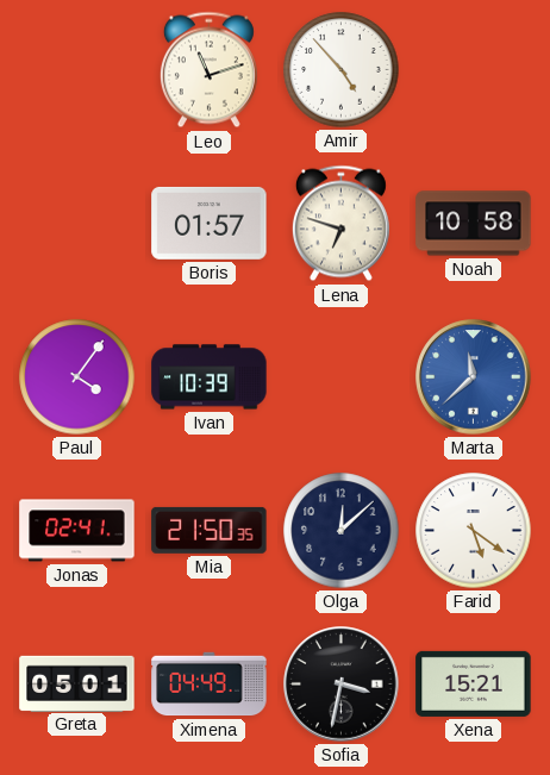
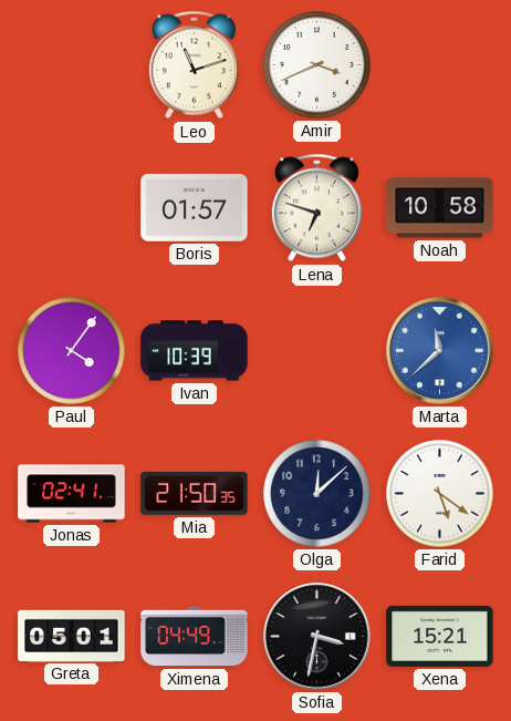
Amir: 4:53 -> 3:41 (317, 65)
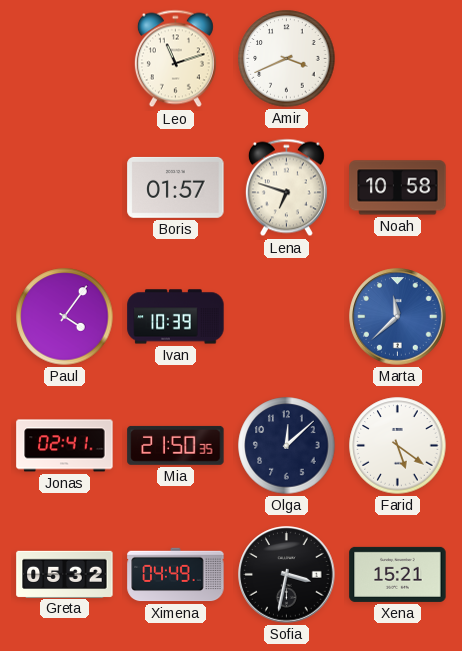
Greta: 05:01 -> 05:32 (65, 574)
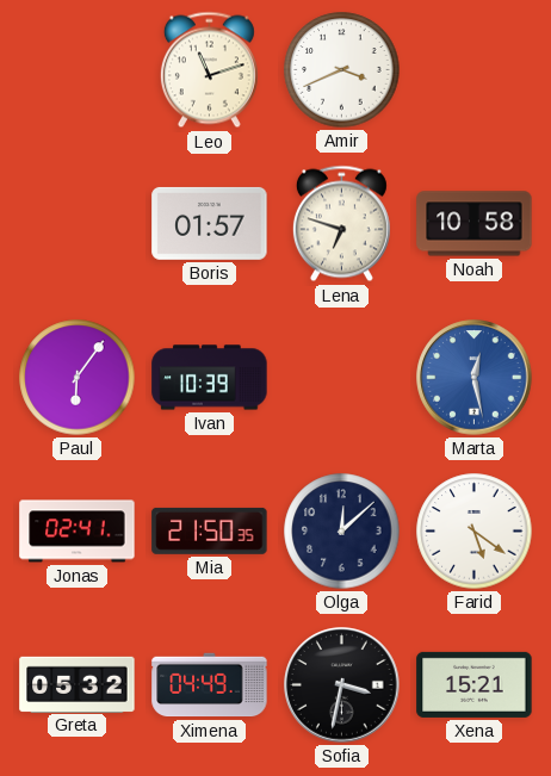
Paul: 4:06 -> 6:06 (78, 378)
Marta: 11:38 -> 12:28 (475, 378)
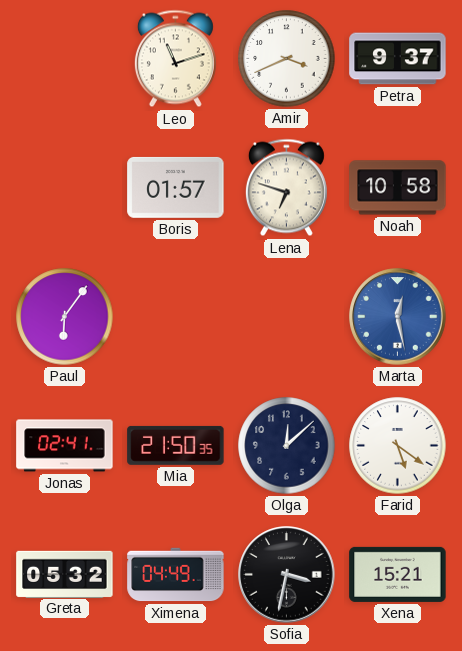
Petra: none -> 9:37 (398, 59)
Ivan: 10:39 -> none (210, 378)
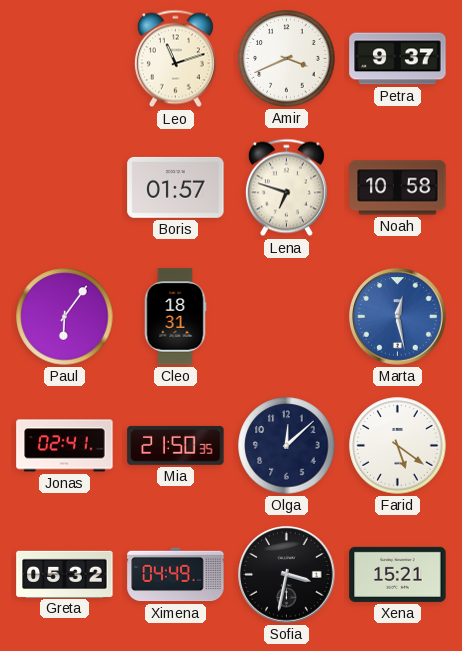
Cleo: none -> 18:31 (175, 317)
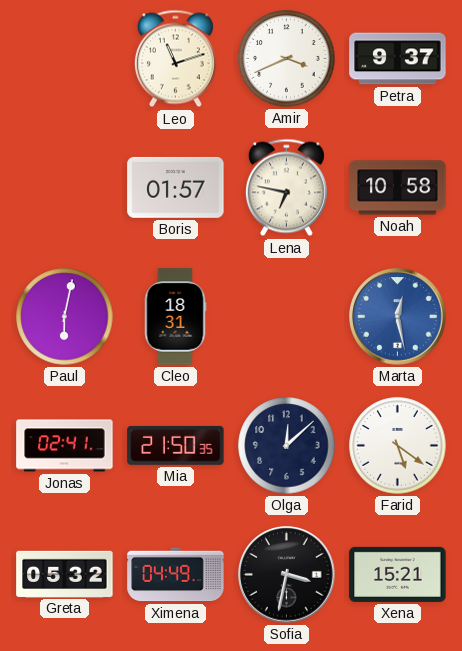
Lena: 6:48 -> 6:47 (286, 188)
Paul: 6:06 -> 6:02 (65, 317)
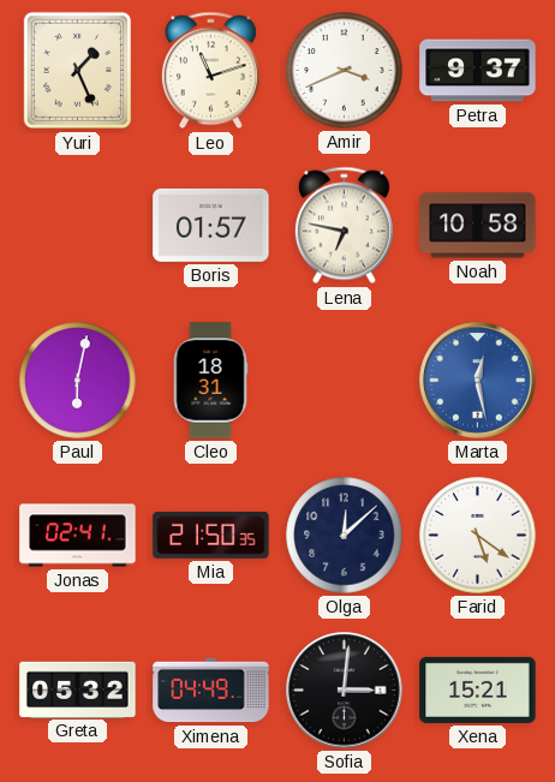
Yuri: none -> 1:26 (78, 71)
Sofia: 3:32 -> 3:01 (345, 691)
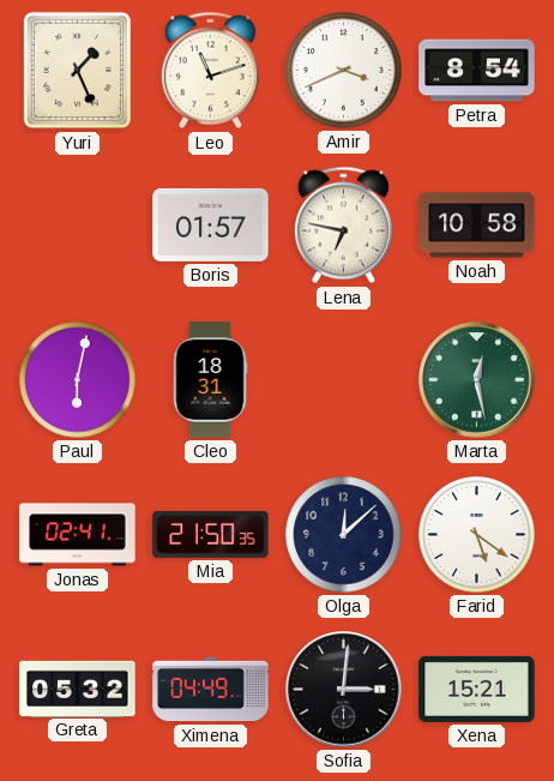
Petra: 9:37 -> 8:54 (477, 71)
Marta dial: blue -> green (477, 380)
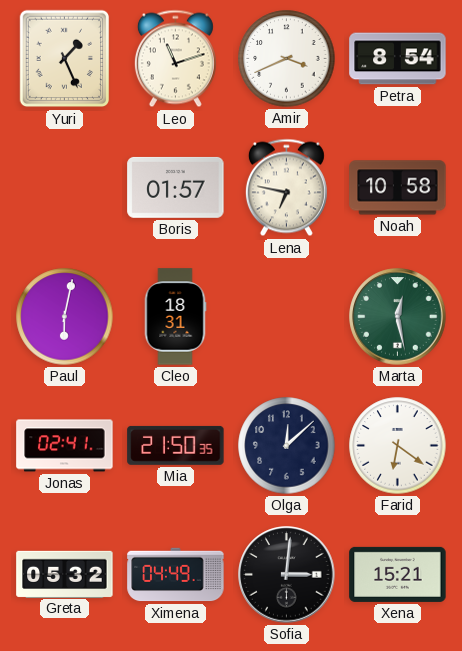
Farid: 5:21 -> 6:21 (398, 446)
